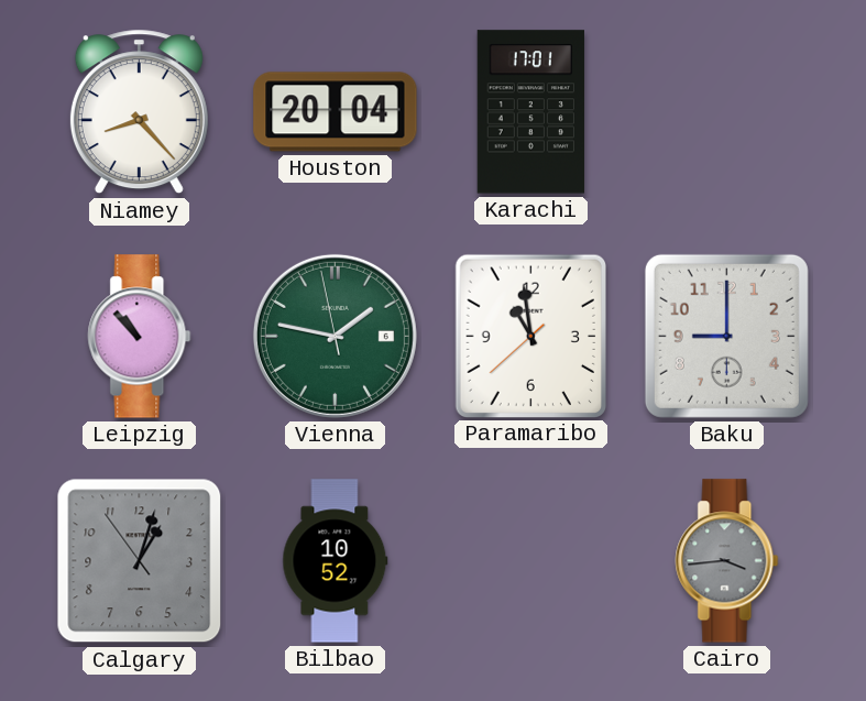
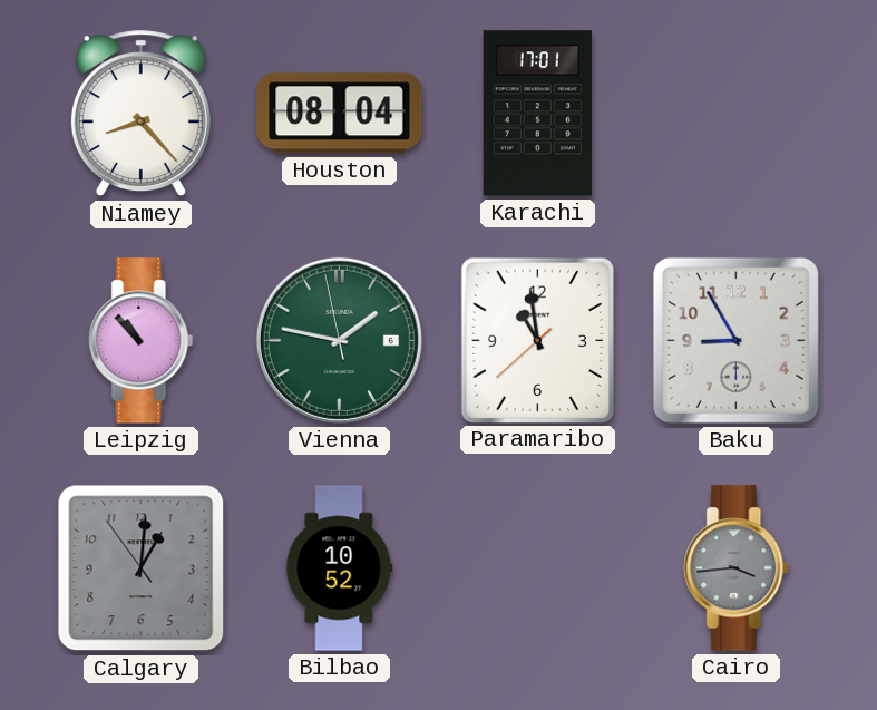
Houston: 20:04 -> 08:04 (340, 114)
Baku: 9:00 -> 8:55 (735, 340)
Calgary: 1:02 -> 1:00 (142, 568)
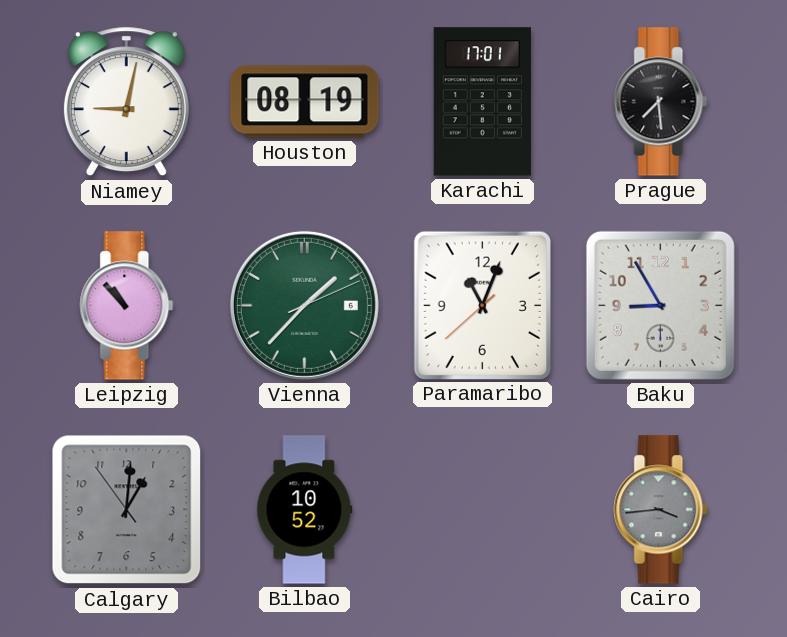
Niamey: 8:23 -> 9:02 (126, 102)
Houston: 08:04 -> 08:19 (305, 102)
Prague: none -> 7:29 (661, 102)
Vienna: 1:46 -> 1:37 (304, 305)
Paramaribo: 10:58 -> 11:03 (482, 305)
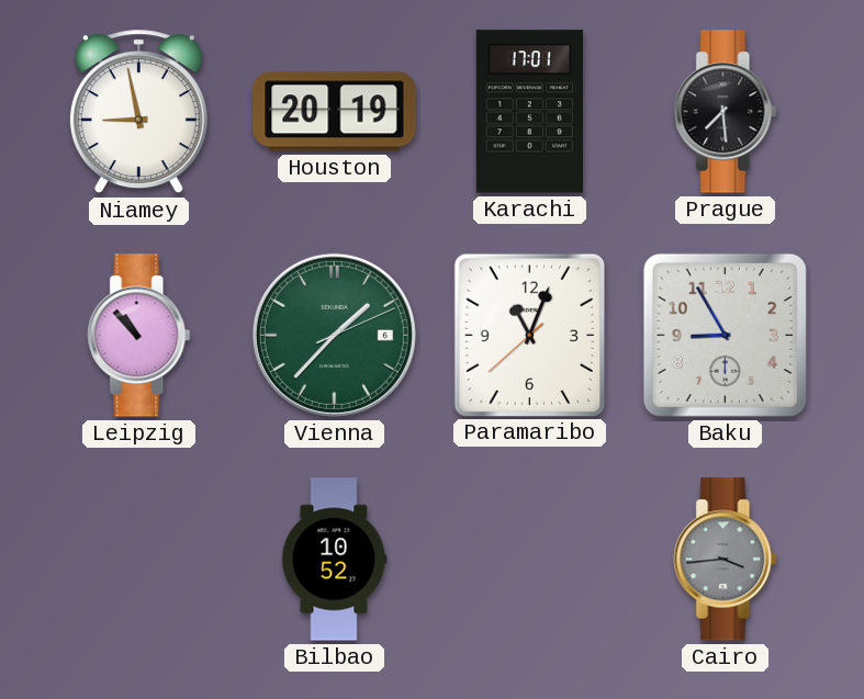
Niamey: 9:02 -> 8:58 (138, 112)
Houston: 08:19 -> 20:19 (335, 112)
Calgary: 1:00 -> none (127, 510)
